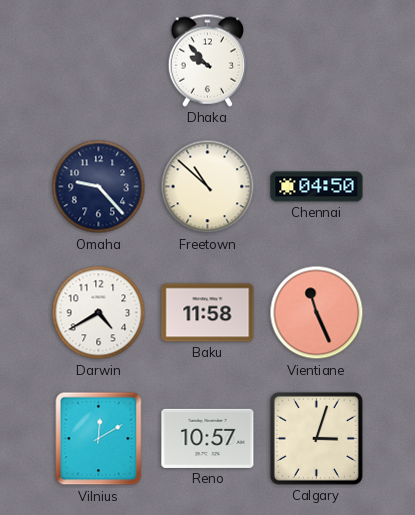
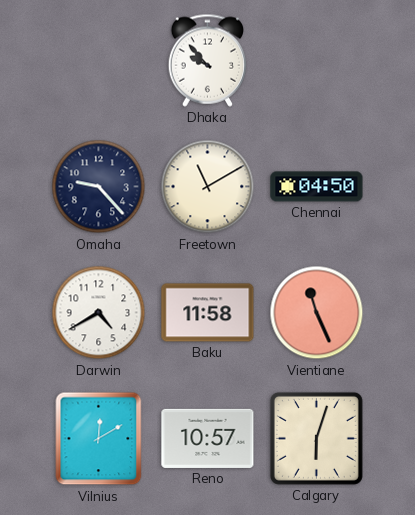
Freetown: 10:52 -> 11:10 (208, 187)
Calgary: 3:03 -> 6:03 (316, 438)
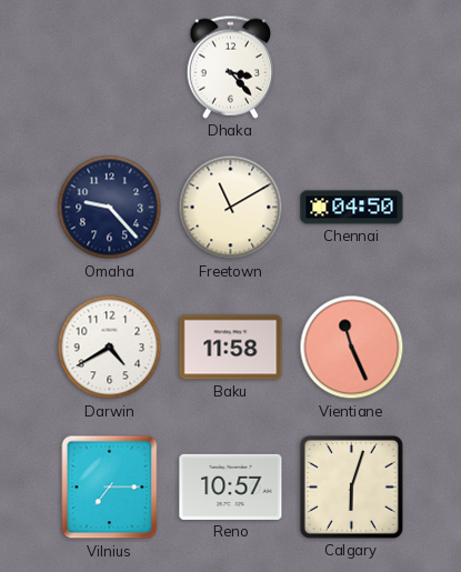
Dhaka: 9:53 -> 3:23 (231, 67)
Vilnius: 12:10 -> 7:15 (110, 488)
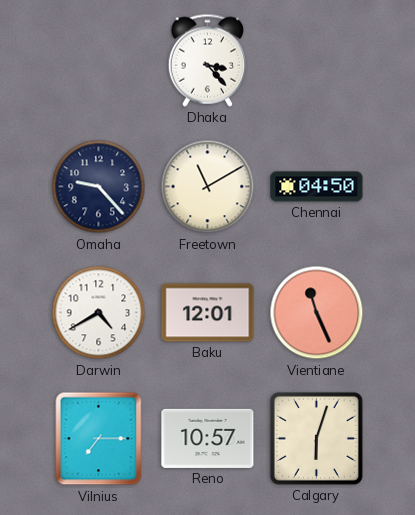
Baku: 11:58 -> 12:01 (208, 313)
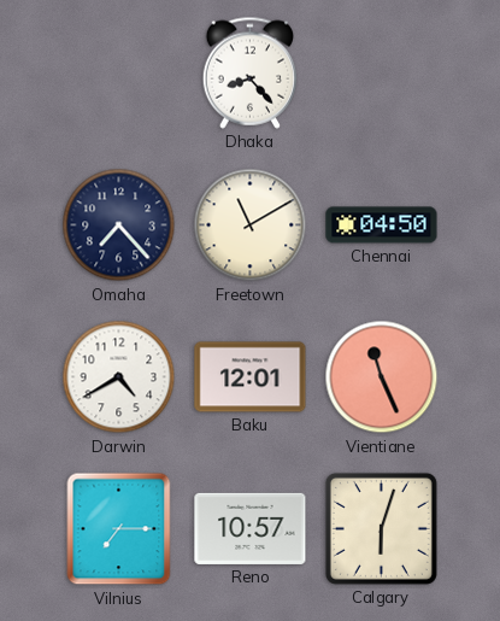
Dhaka: 3:23 -> 8:23 (251, 72)
Omaha: 9:23 -> 7:23 (119, 225)
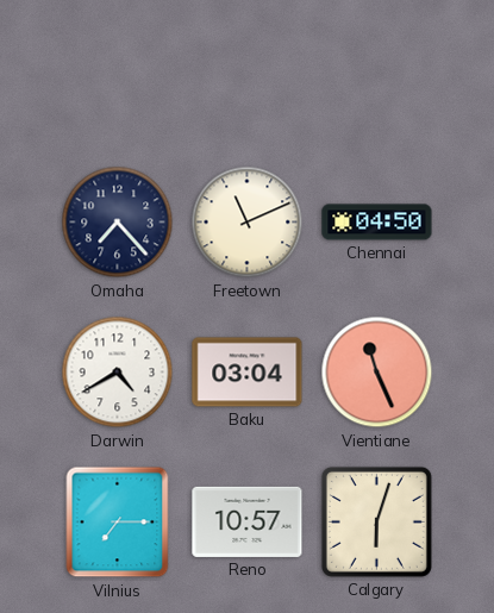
Dhaka: 8:23 -> none (251, 72)
Freetown: 11:10 -> 11:11 (248, 223)
Baku: 12:01 -> 03:04 (248, 373)
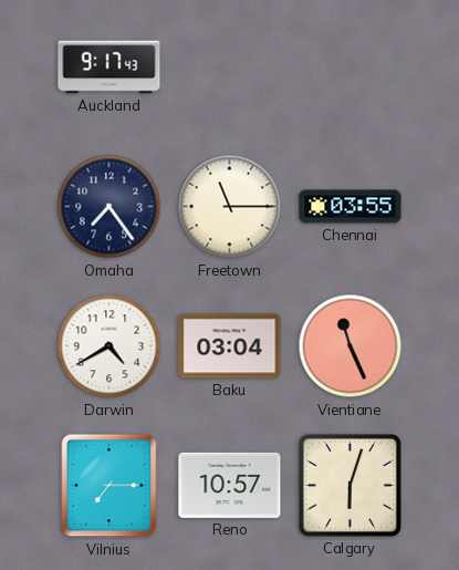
Auckland: none -> 9:17 (109, 68)
Omaha: 7:23 -> 7:24 (109, 207)
Freetown: 11:11 -> 11:15 (230, 207)
Chennai: 04:50 -> 03:55 (351, 207)
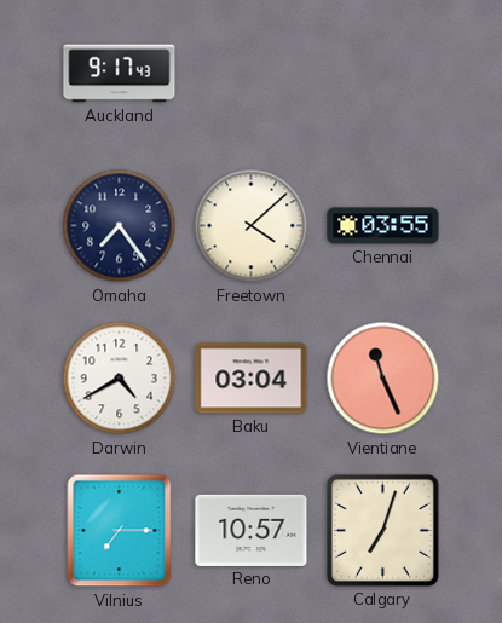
Freetown: 11:15 -> 4:08 (252, 226)
Calgary: 6:03 -> 7:03 (382, 530)
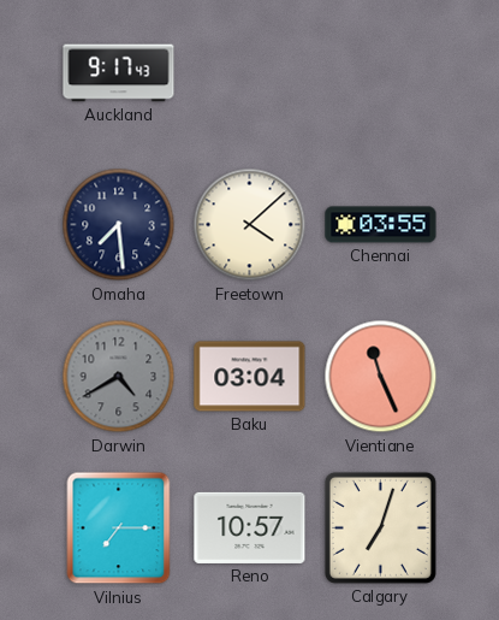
Omaha: 7:24 -> 7:29 (119, 225)
Darwin dial: white -> grey (119, 377)
